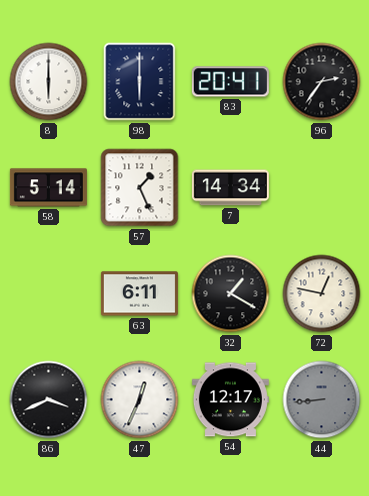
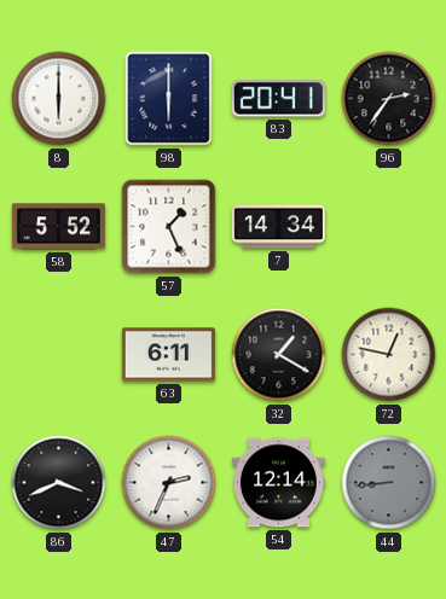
58: 5:14 -> 5:52 (58, 227)
47: 12:34 -> 2:34 (169, 483)
54: 12:17 -> 12:14 (278, 483)
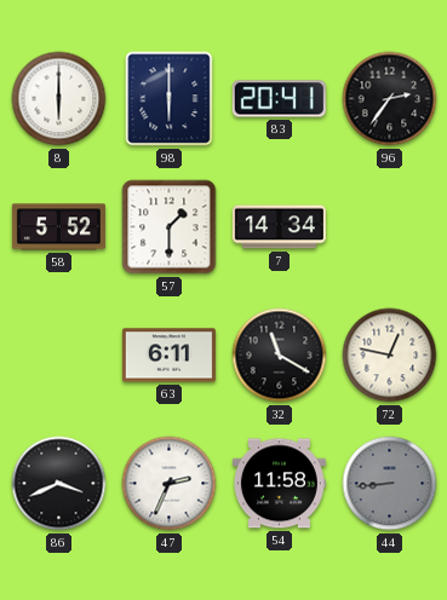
57: 1:26 -> 1:30 (170, 227)
32: 1:20 -> 11:20 (280, 356)
54: 12:14 -> 11:58 (279, 484)
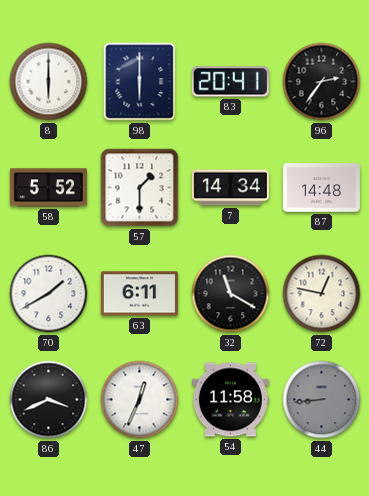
87: none -> 14:48 (321, 188)
70: none -> 1:40 (49, 294)
47: 2:34 -> 12:34 (140, 400)
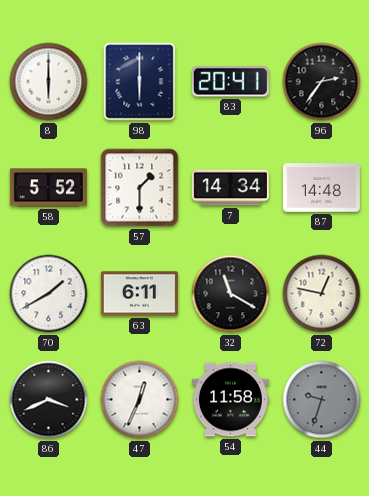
44: 8:44 -> 9:33 (322, 400)
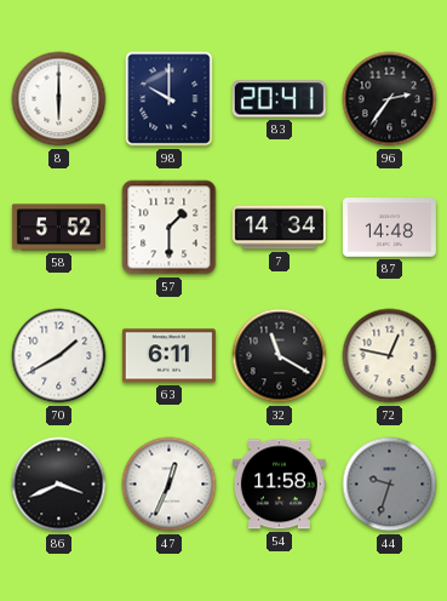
98: 6:00 -> 10:00 (170, 99)
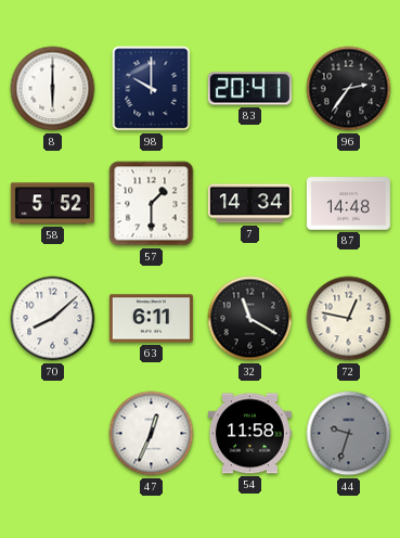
70: 1:40 -> 8:08 (53, 319)
86: 3:41 -> none (59, 485)
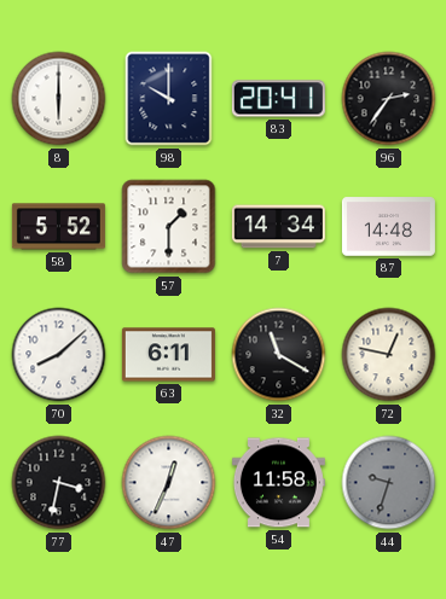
77: none -> 3:32 (59, 483)
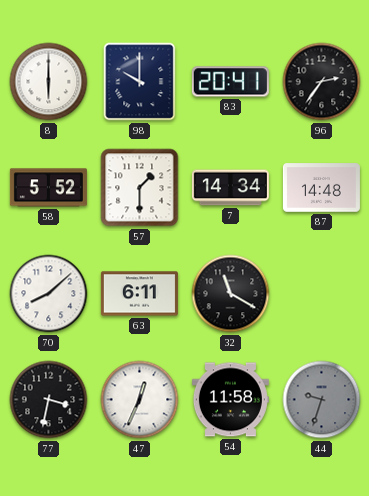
72: 12:47 -> none (389, 355)
